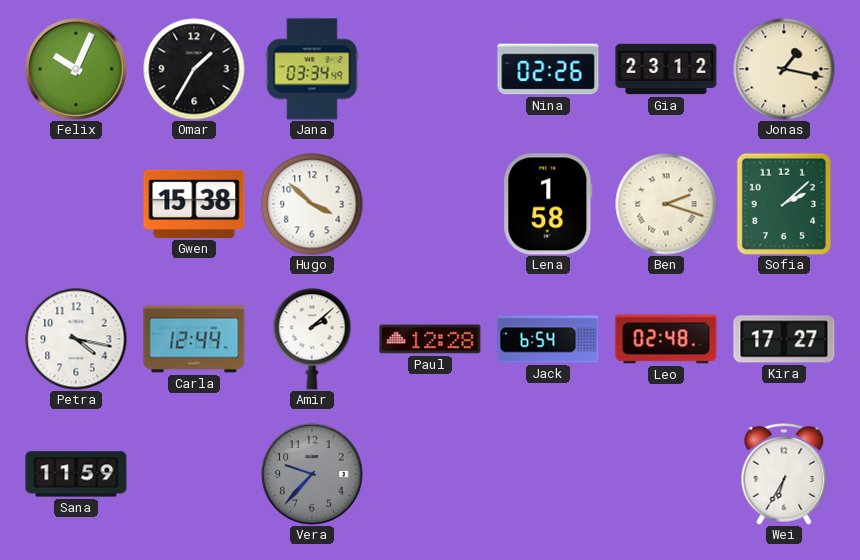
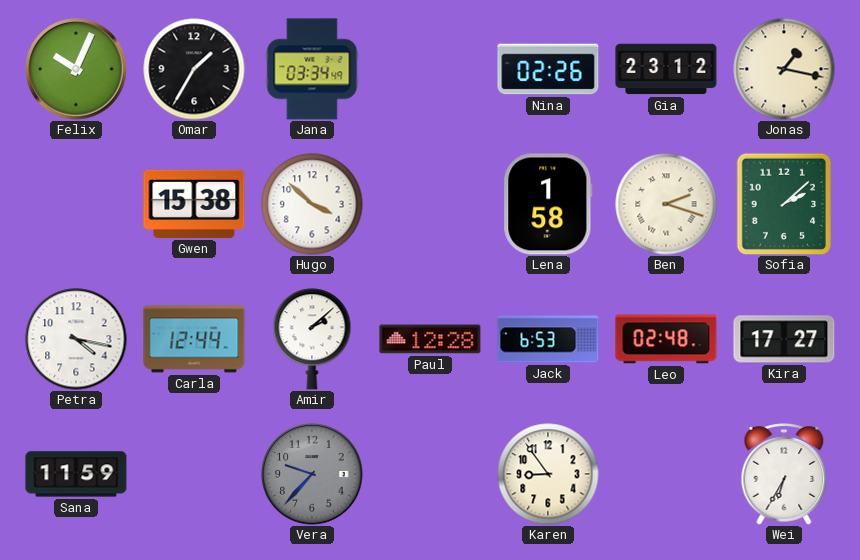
Jack: 6:54 -> 6:53 (548, 339)
Karen: none -> 8:54 (548, 474)
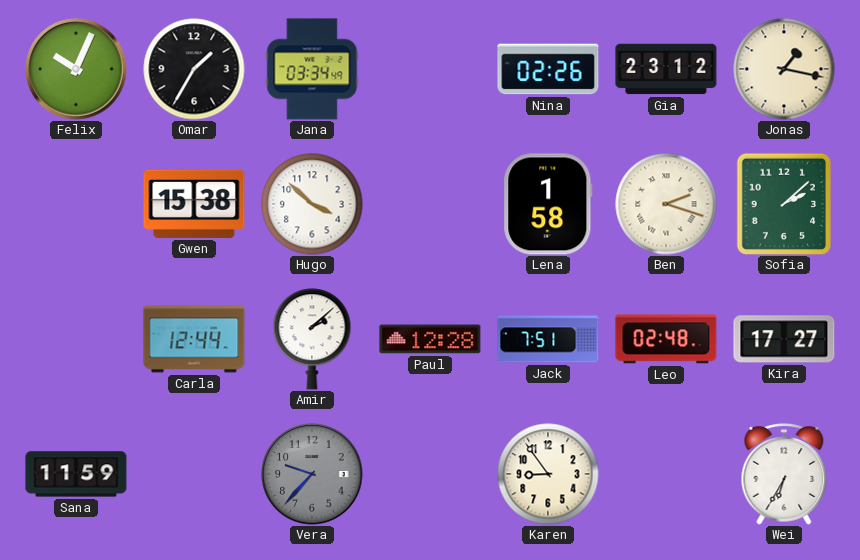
Petra: 4:17 -> none (76, 339)
Jack: 6:53 -> 7:51 (548, 339)
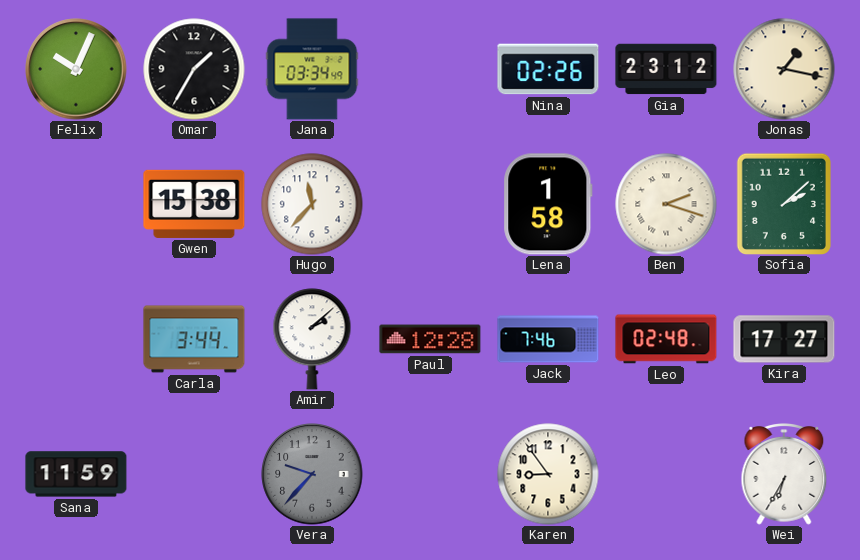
Hugo: 3:52 -> 11:37 (312, 204)
Carla: 12:44 -> 3:44 (194, 339)
Jack: 7:51 -> 7:46 (548, 339)
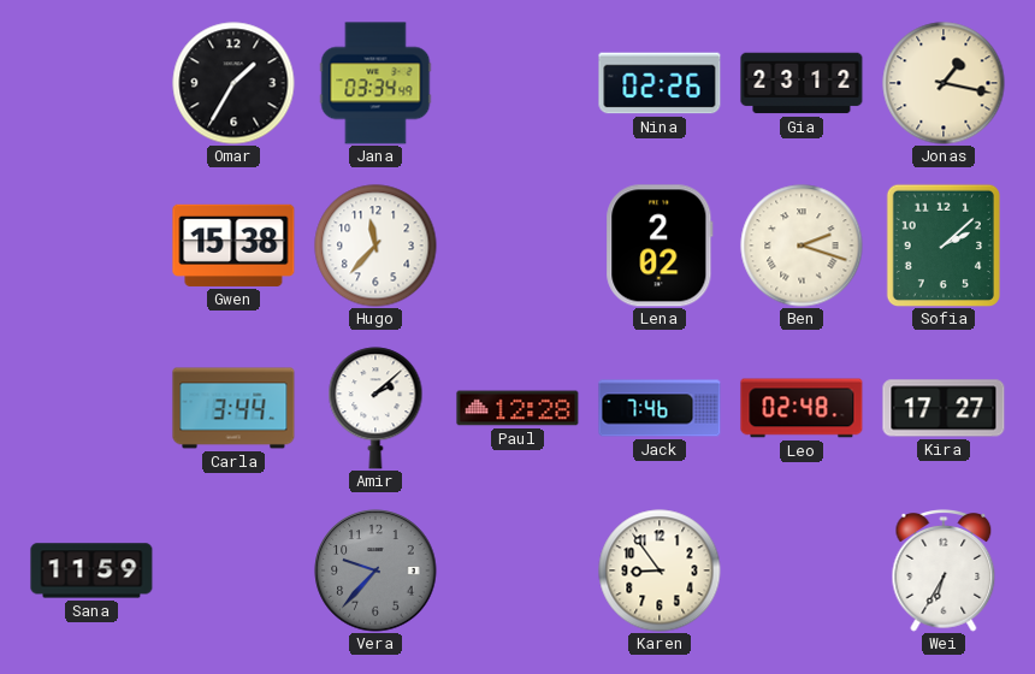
Felix: 10:04 -> none (76, 69)
Lena: 1:58 -> 2:02 (660, 246)
